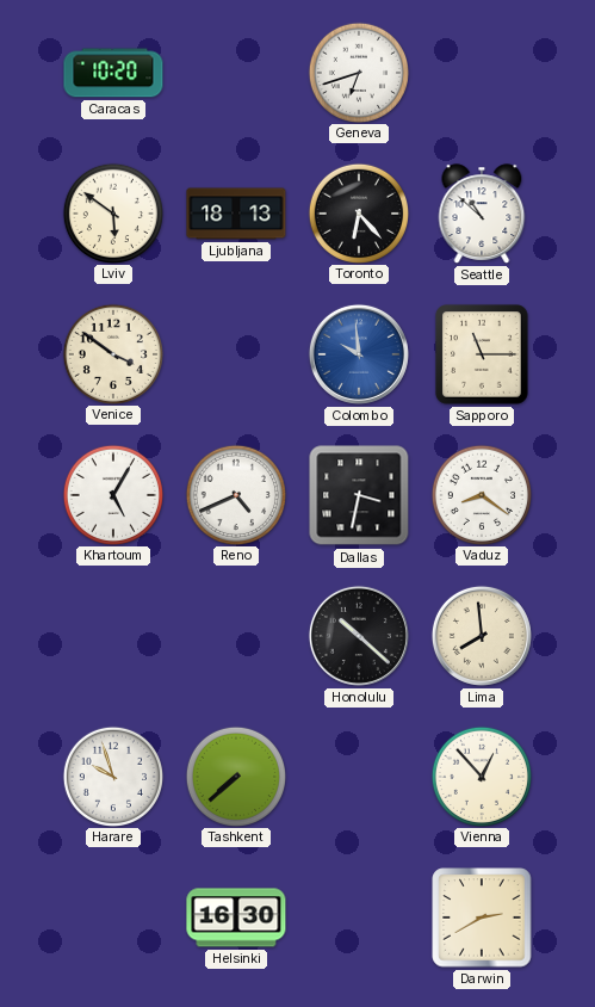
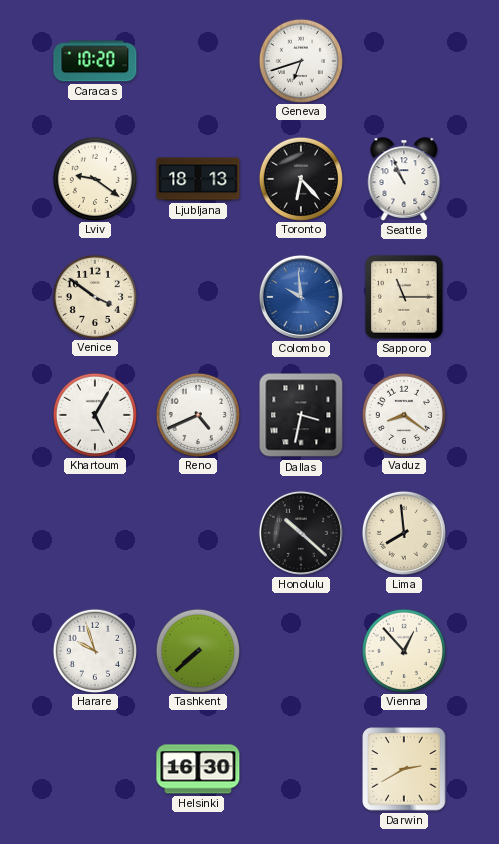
Lviv: 5:51 -> 9:21 (94, 178)
Seattle: 10:52 -> 10:56 (404, 179)
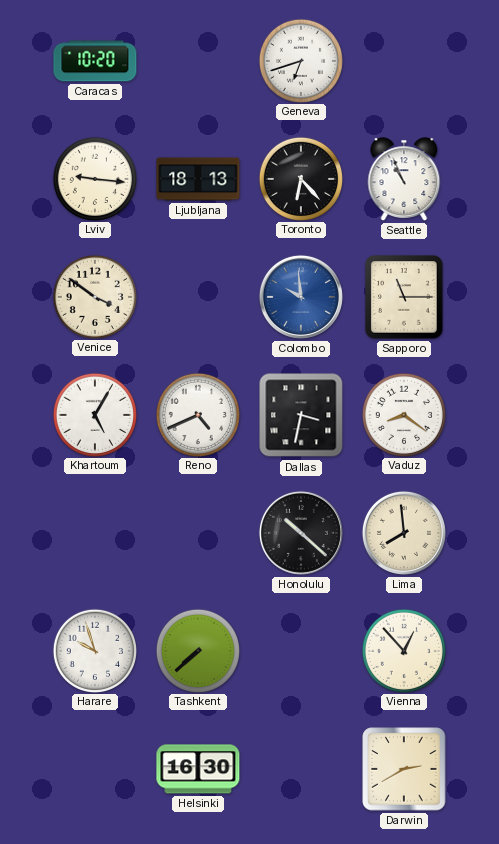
Lviv: 9:21 -> 9:16 (94, 178)
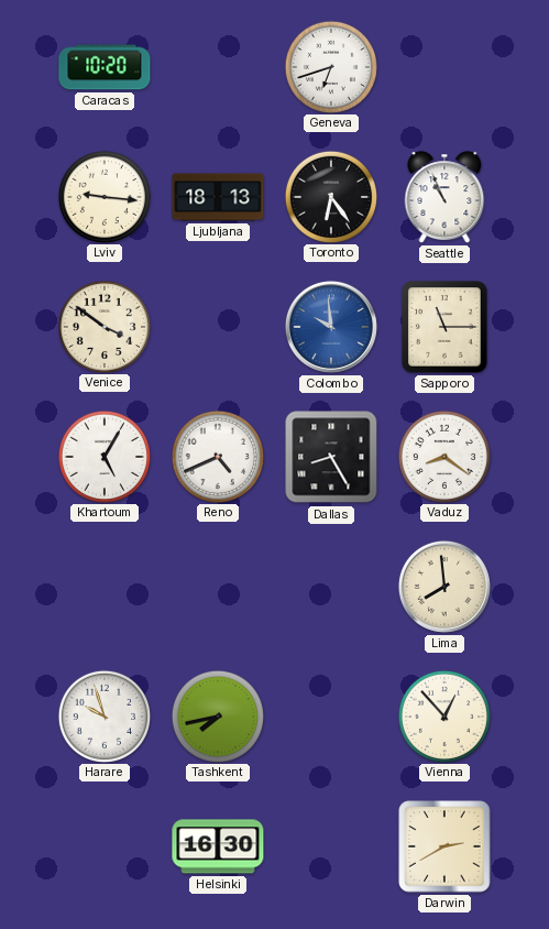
Toronto: 6:23 -> 6:24 (330, 196)
Dallas: 3:32 -> 8:25 (331, 457)
Honolulu: 10:22 -> none (301, 533)
Tashkent: 7:38 -> 7:43 (217, 715)
